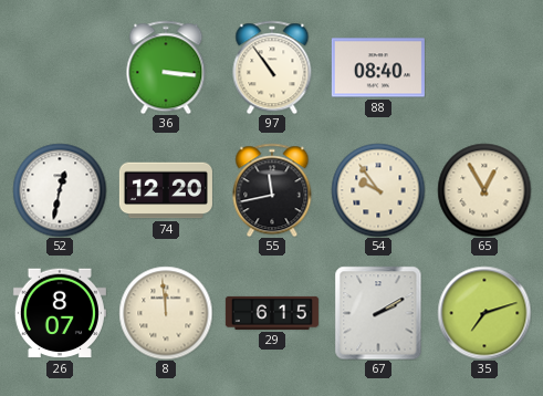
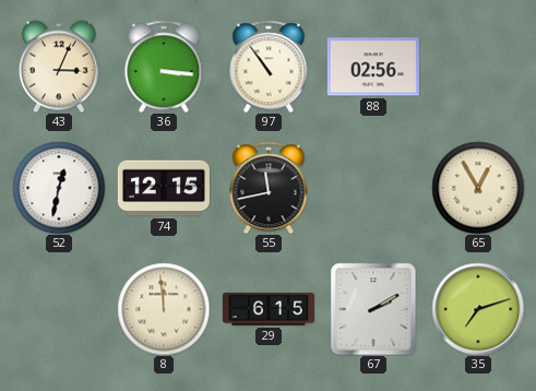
43: none -> 3:04 (59, 67)
88: 08:40 -> 02:56 (373, 67)
74: 12:20 -> 12:15 (164, 188)
54: 9:54 -> none (378, 190)
26: 8:07 -> none (60, 313)
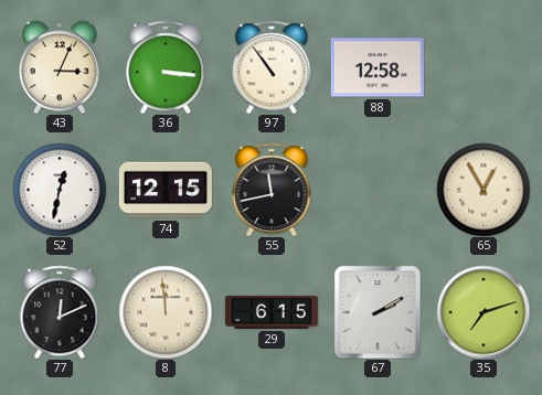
88: 02:56 -> 12:58 (378, 67)
77: none -> 12:11 (60, 312)
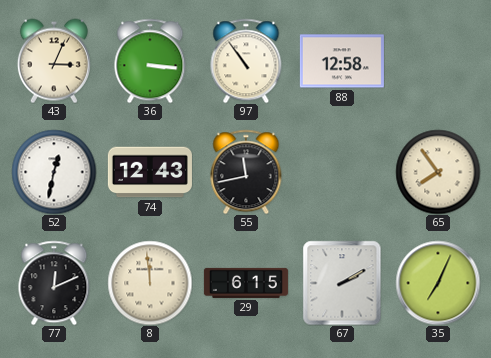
74: 12:15 -> 12:43 (150, 172)
65: 12:55 -> 7:54 (438, 172)
35: 7:12 -> 7:04 (438, 283)
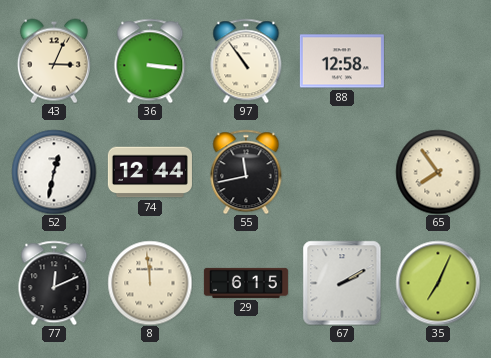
74: 12:43 -> 12:44 (150, 172)
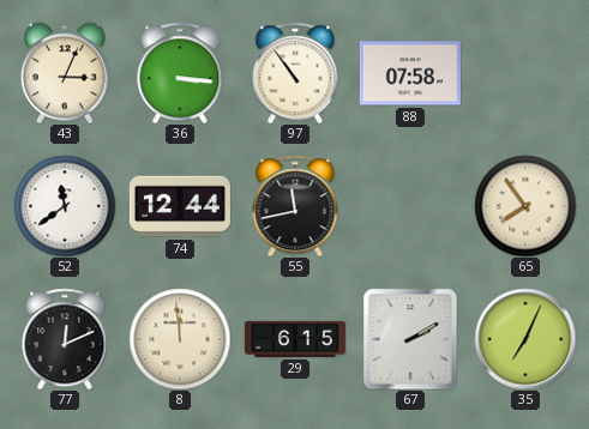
88: 12:58 -> 07:58 (410, 73)
52: 12:32 -> 11:39 (65, 206)
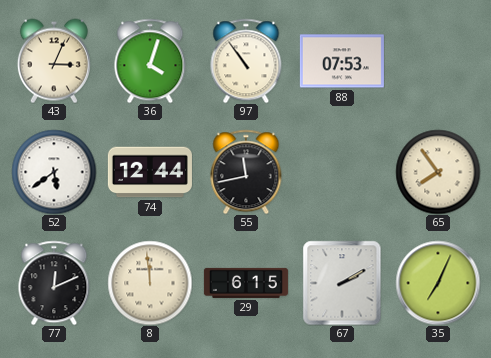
36: 3:16 -> 4:03 (150, 61)
88: 07:58 -> 07:53 (342, 61)
52: 11:39 -> 5:39 (54, 172)
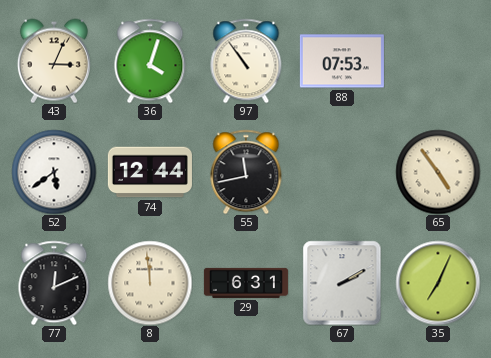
65: 7:54 -> 4:54 (438, 172)
29: 6:15 -> 6:31 (246, 283)
